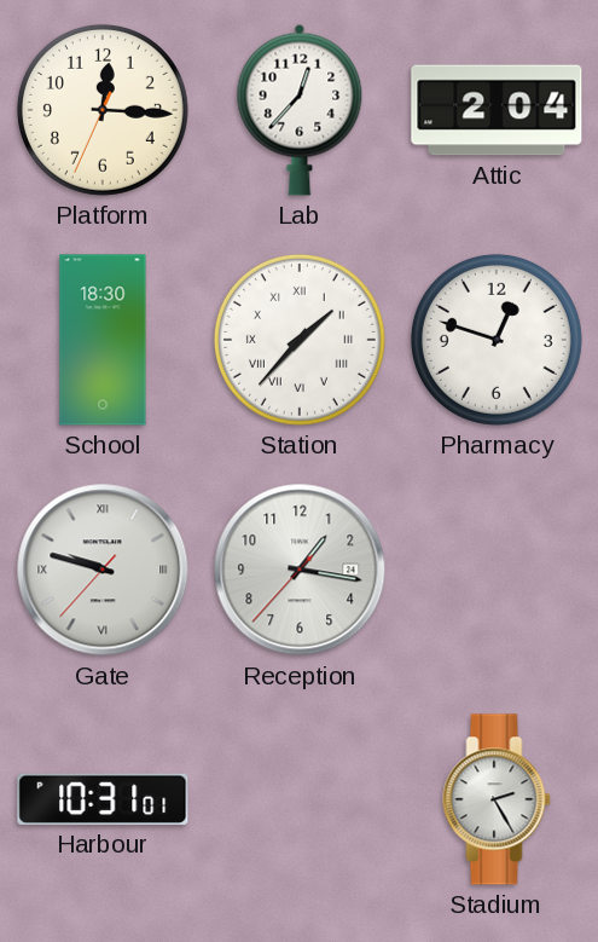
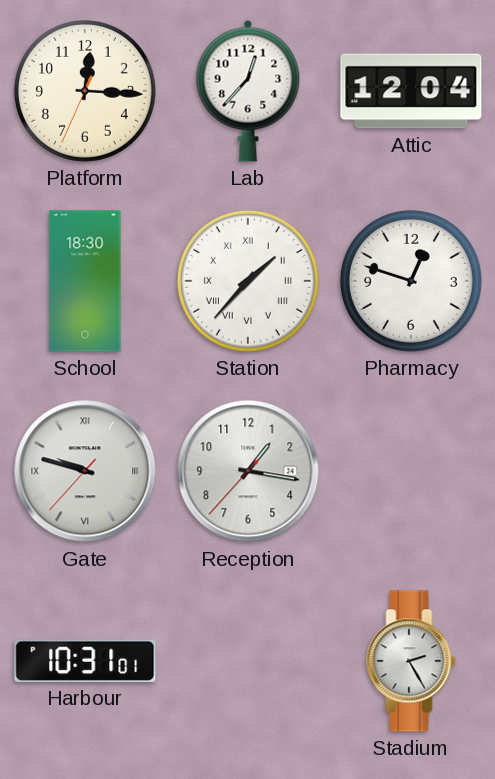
Attic: 2:04 -> 12:04 (411, 91)
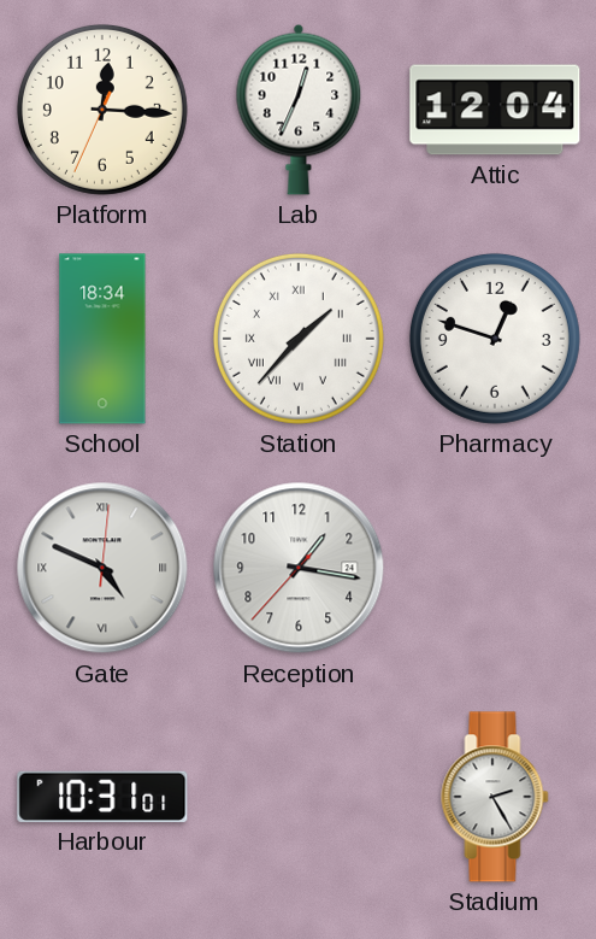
Lab: 12:37 -> 12:34 (299, 110)
School: 18:30 -> 18:34 (102, 339)
Gate: 9:47 -> 4:49 (102, 568)
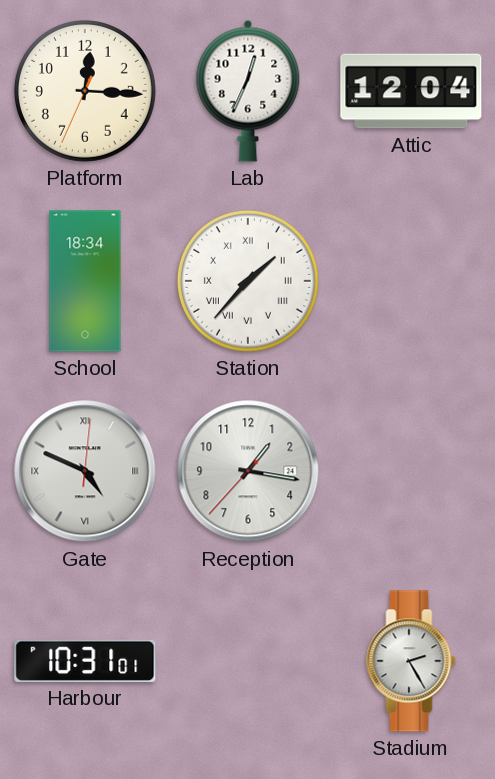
Pharmacy: 12:48 -> none (495, 339)
